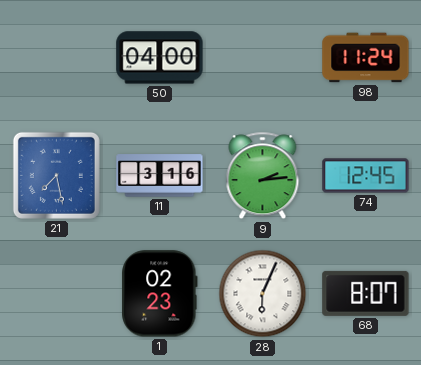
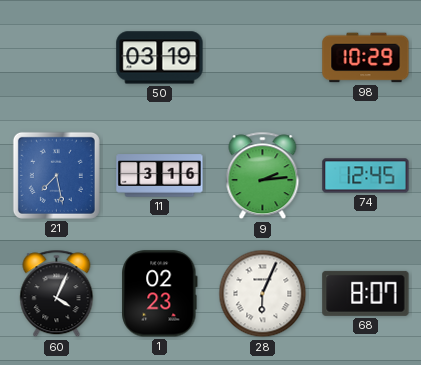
50: 04:00 -> 03:19 (160, 58)
98: 11:24 -> 10:29 (366, 58)
60: none -> 4:04 (57, 294)
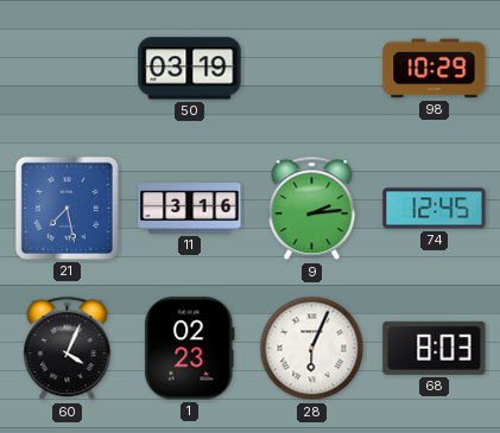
68: 8:07 -> 8:03 (435, 348)
